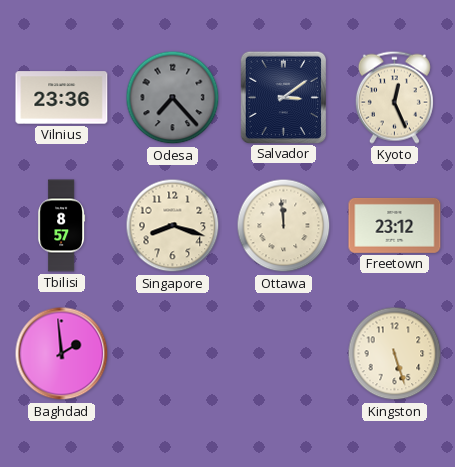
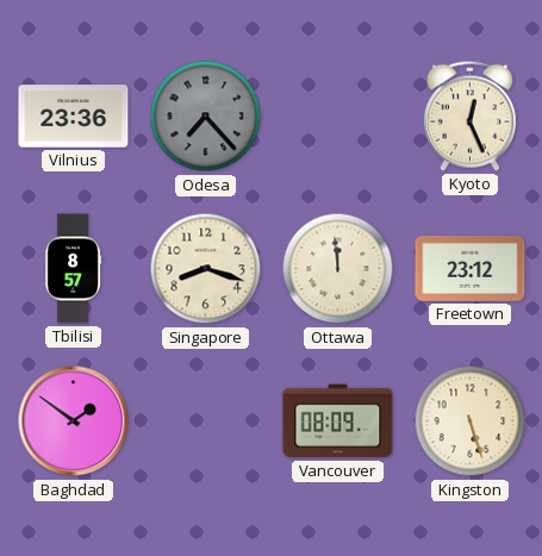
Salvador: 3:09 -> none (283, 97)
Baghdad: 1:59 -> 1:51 (74, 421)
Vancouver: none -> 08:09 (338, 421)
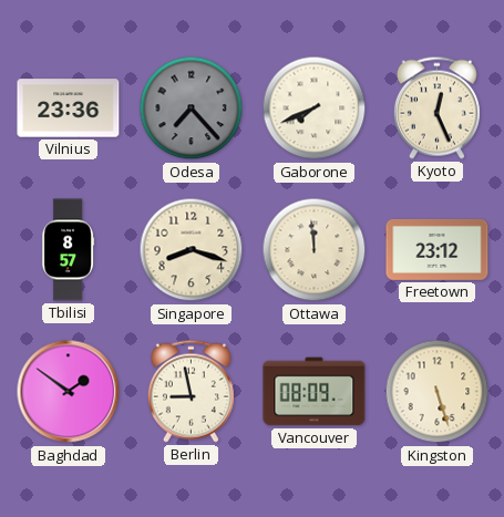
Gaborone: none -> 7:41 (315, 108)
Berlin: none -> 8:58 (191, 391)
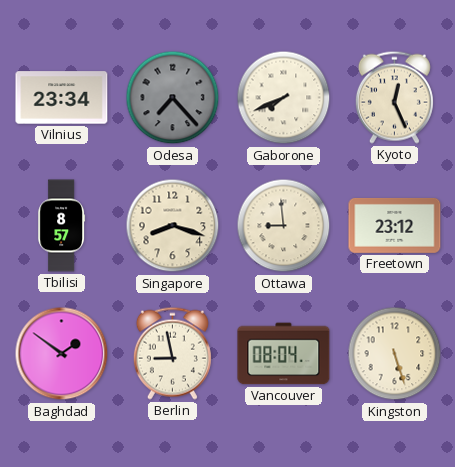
Vilnius: 23:36 -> 23:34 (62, 98)
Ottawa: 11:59 -> 8:59 (284, 226)
Vancouver: 08:09 -> 08:04 (284, 354)
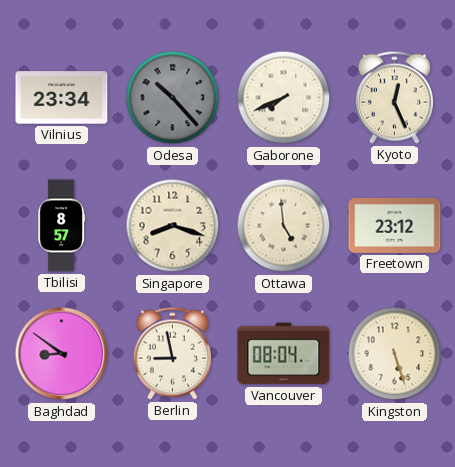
Odesa: 7:23 -> 10:23 (173, 98)
Ottawa: 8:59 -> 4:59 (284, 226)
Baghdad: 1:51 -> 8:51 (62, 354)
